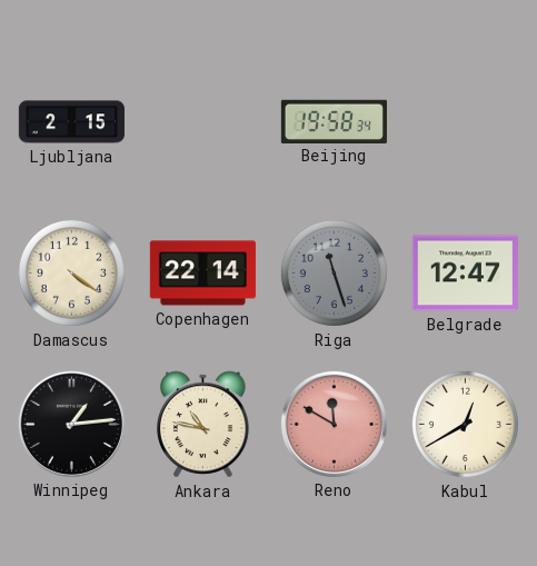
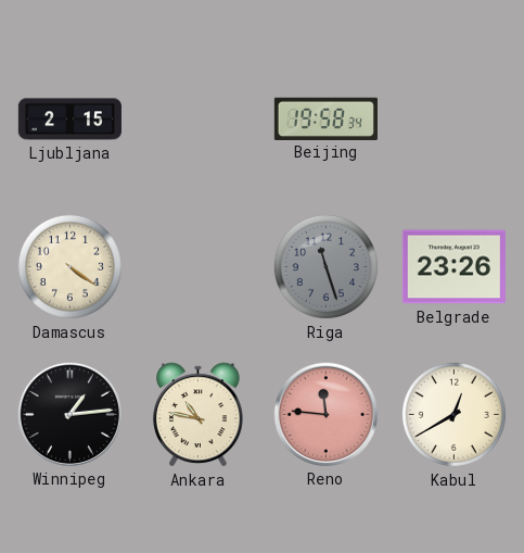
Copenhagen: 22:14 -> none (202, 274)
Belgrade: 12:47 -> 23:26 (453, 267)
Reno: 11:50 -> 11:46 (325, 414)
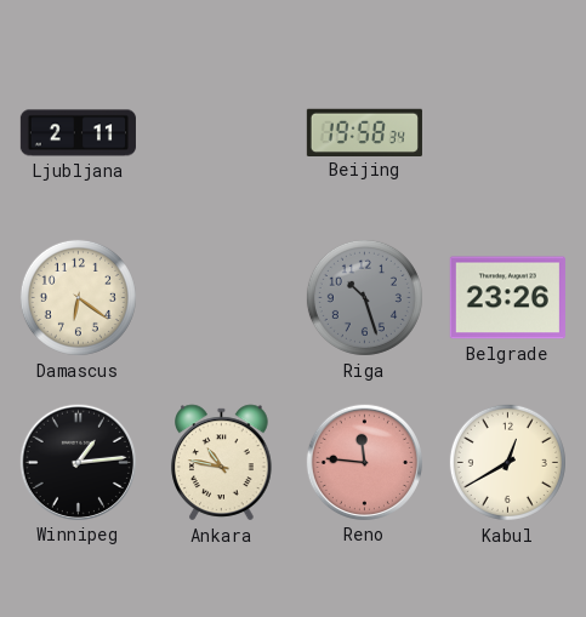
Ljubljana: 2:15 -> 2:11 (78, 133)
Damascus: 4:21 -> 6:21 (78, 297)
Riga: 11:27 -> 10:27 (364, 297)
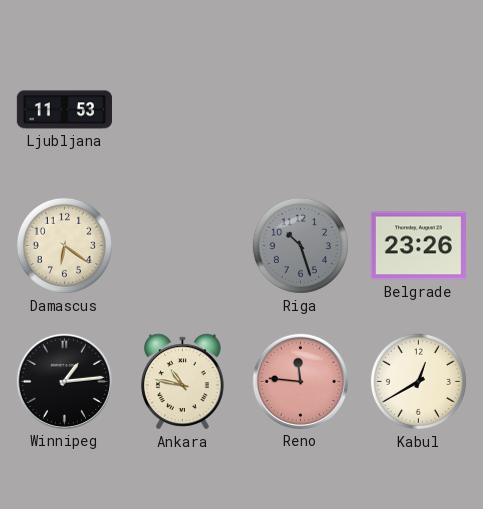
Ljubljana: 2:11 -> 11:53 (64, 110)
Beijing: 19:58 -> none (364, 132)
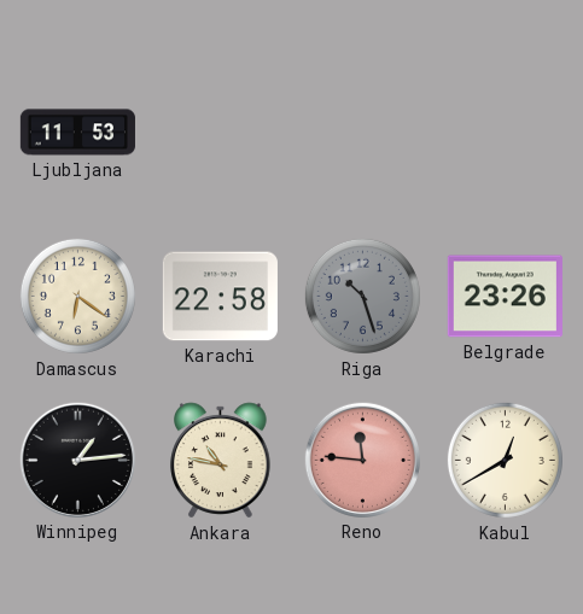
Karachi: none -> 22:58 (220, 297)
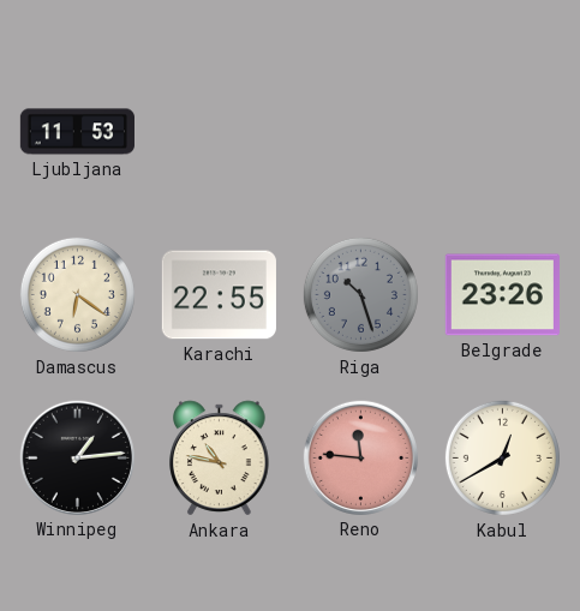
Karachi: 22:58 -> 22:55 (219, 295)
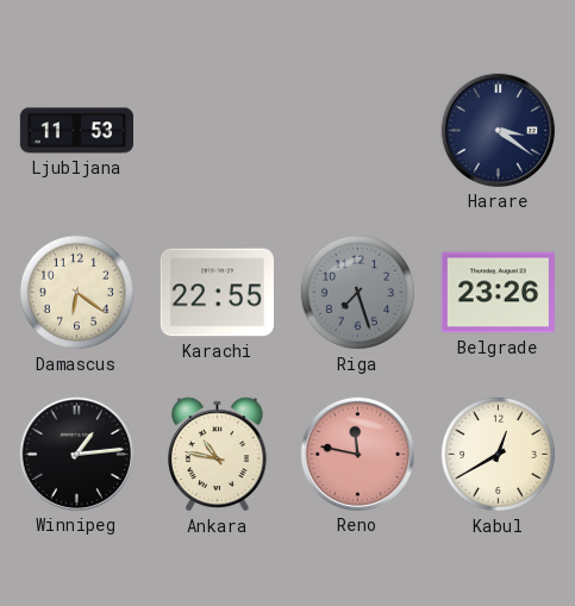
Harare: none -> 3:21 (498, 130)
Riga: 10:27 -> 7:27 (357, 292)
Reno: 11:46 -> 11:47 (357, 454)
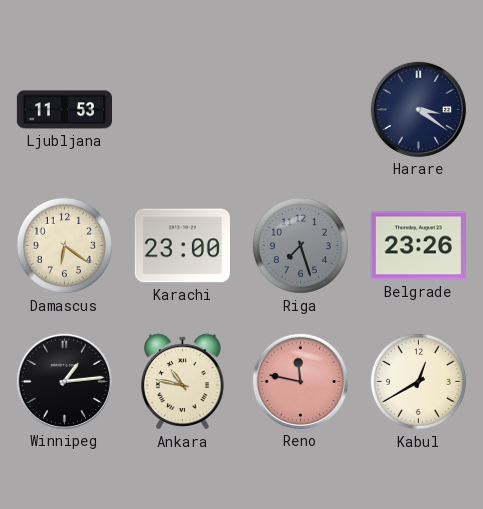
Karachi: 22:55 -> 23:00 (182, 246)
